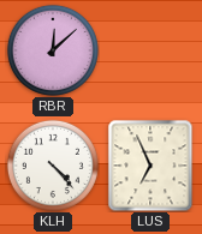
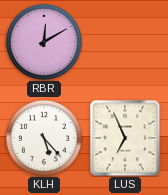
RBR: 12:08 -> 12:10 (44, 42)
KLH: 4:23 -> 5:23 (44, 138)
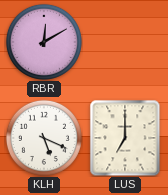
KLH: 5:23 -> 5:19 (44, 138)
LUS: 6:56 -> 7:00 (125, 138)
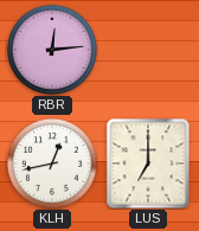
RBR: 12:10 -> 12:14 (52, 50)
KLH: 5:19 -> 12:43 (52, 163)
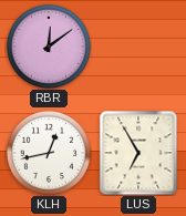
RBR: 12:14 -> 12:09 (49, 47)
LUS: 7:00 -> 6:55 (138, 153)
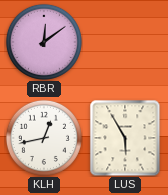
LUS: 6:55 -> 5:55 (125, 138)
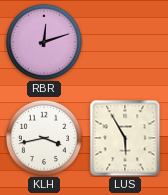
RBR: 12:09 -> 12:12 (44, 42)
KLH: 12:43 -> 3:43 (44, 138)
